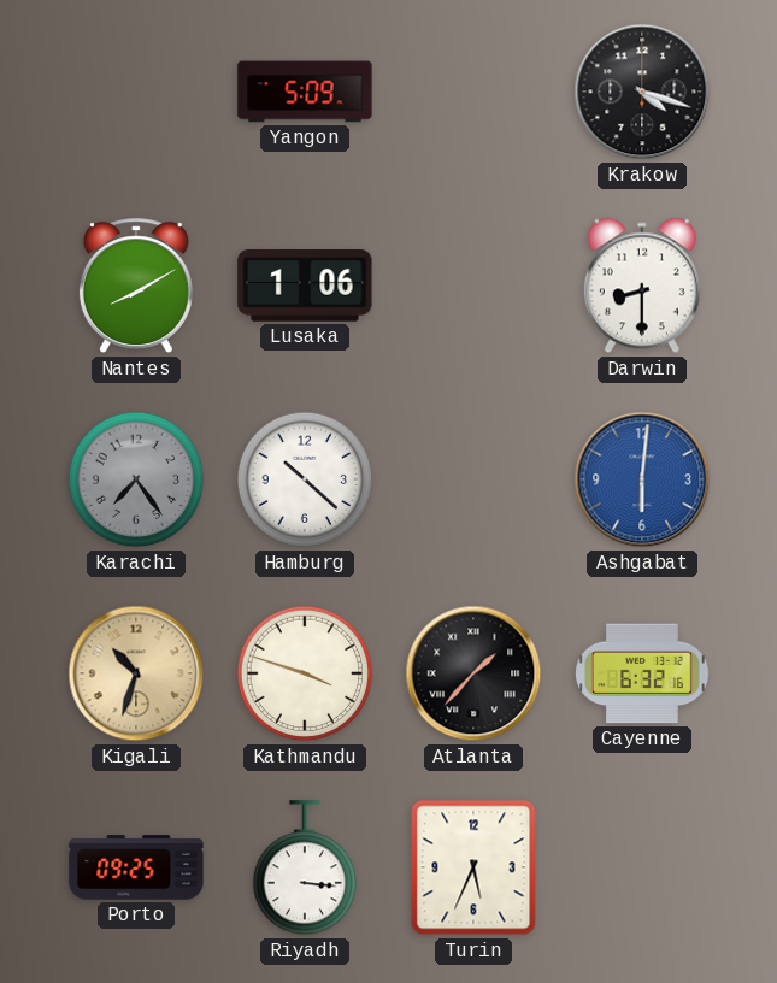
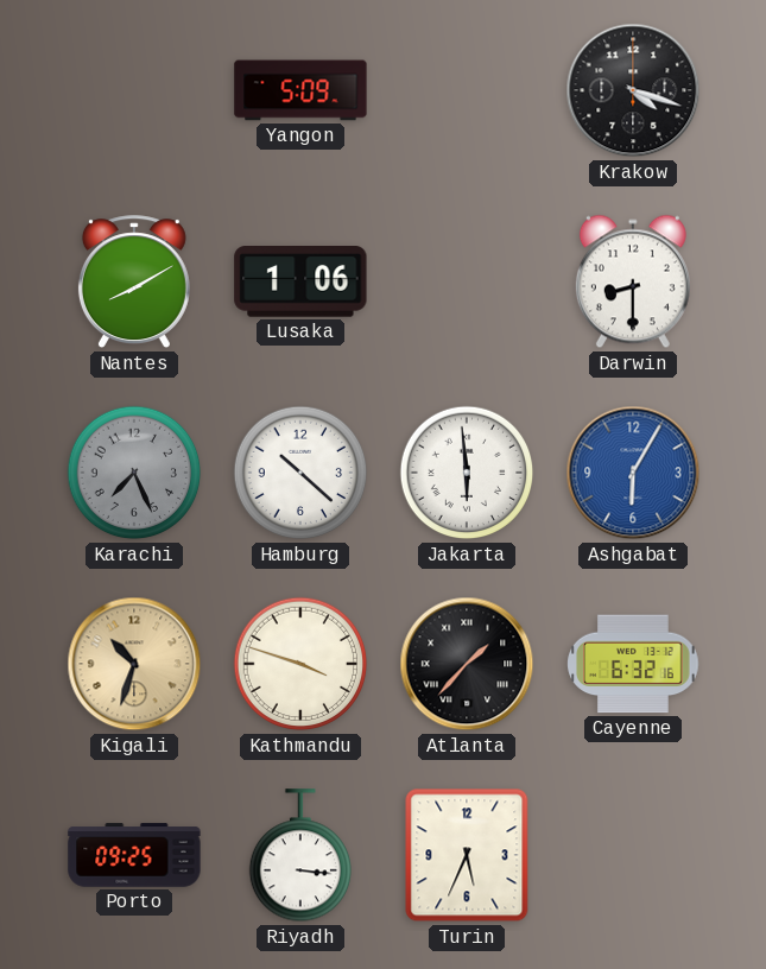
Karachi: 7:24 -> 7:26 (134, 473)
Jakarta: none -> 5:59 (467, 473)
Ashgabat: 6:01 -> 6:05 (633, 473)
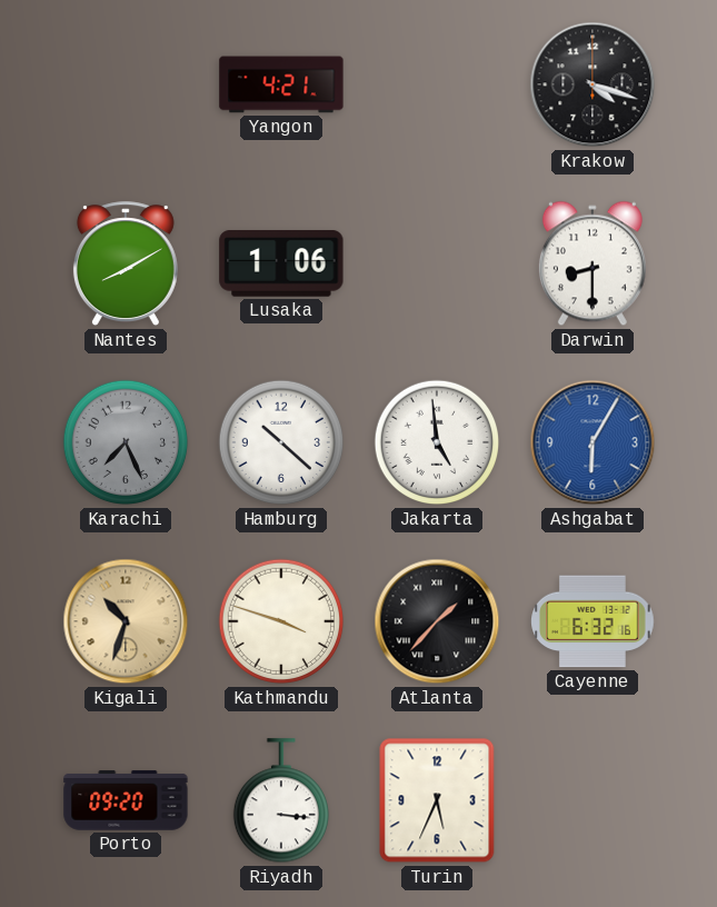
Yangon: 5:09 -> 4:21 (281, 84)
Jakarta: 5:59 -> 4:59 (437, 442)
Porto: 09:25 -> 09:20 (126, 800)
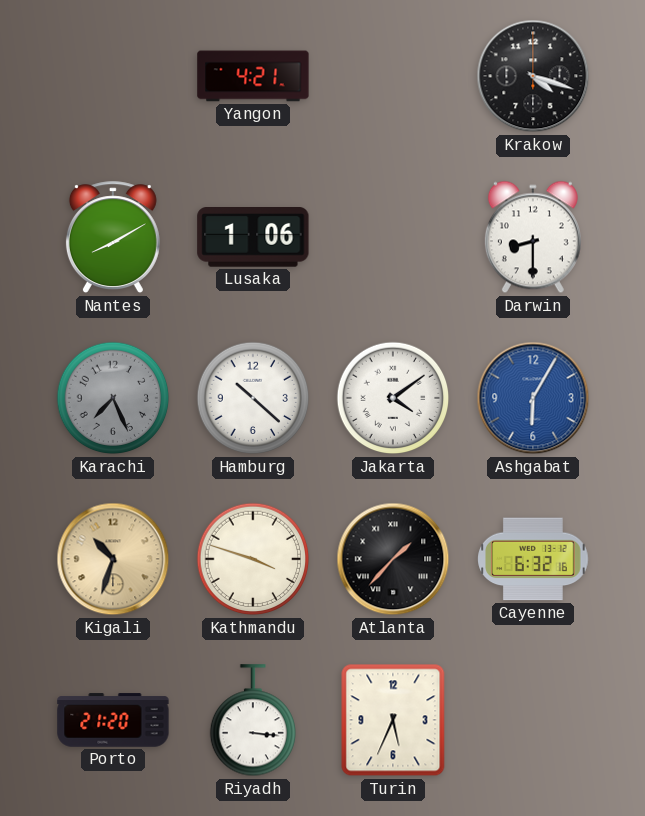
Jakarta: 4:59 -> 4:09 (393, 398)
Porto: 09:20 -> 21:20 (113, 720)
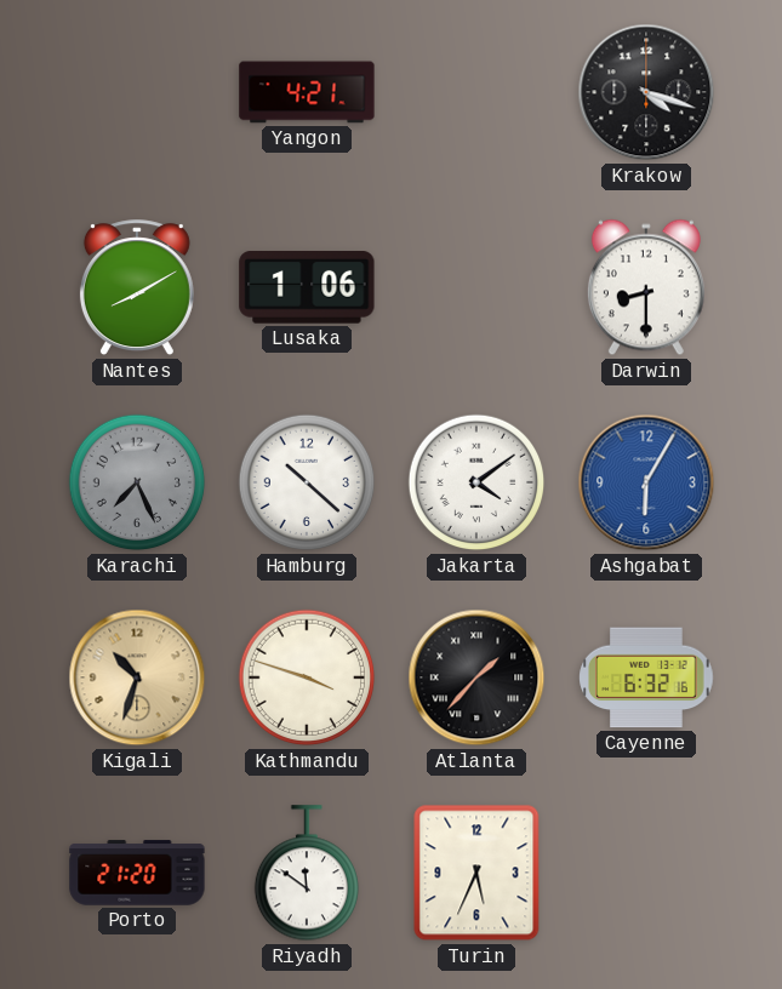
Riyadh: 3:16 -> 11:51 (306, 874)
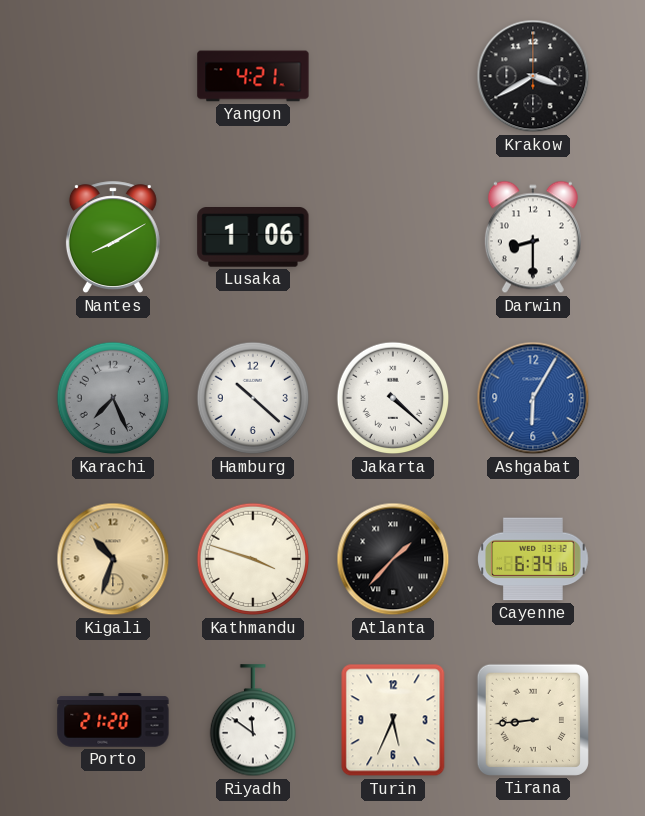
Krakow: 4:18 -> 3:40 (533, 76)
Jakarta: 4:09 -> 4:22 (393, 398)
Cayenne: 6:32 -> 6:34 (533, 559)
Tirana: none -> 8:44 (533, 720)
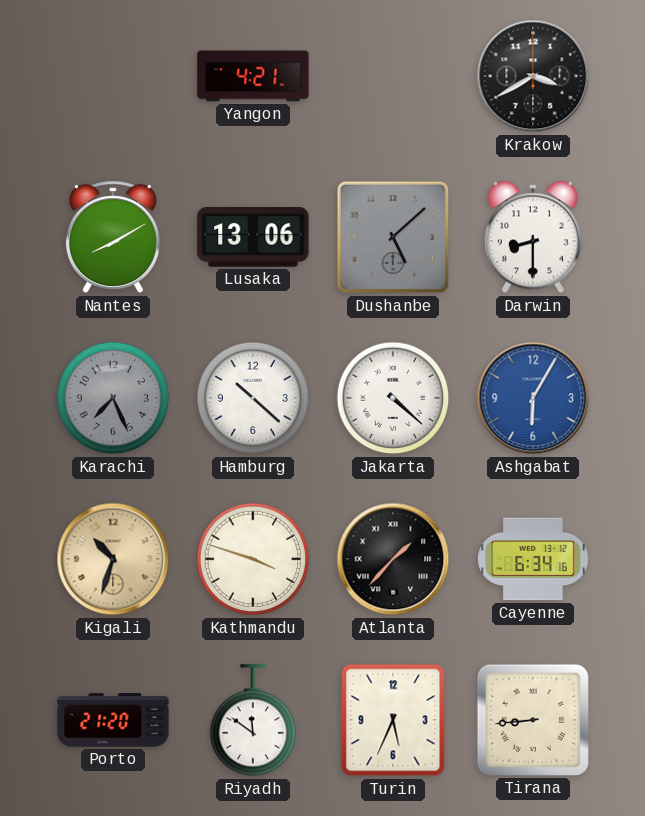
Lusaka: 1:06 -> 13:06 (253, 238)
Dushanbe: none -> 5:08 (393, 237)
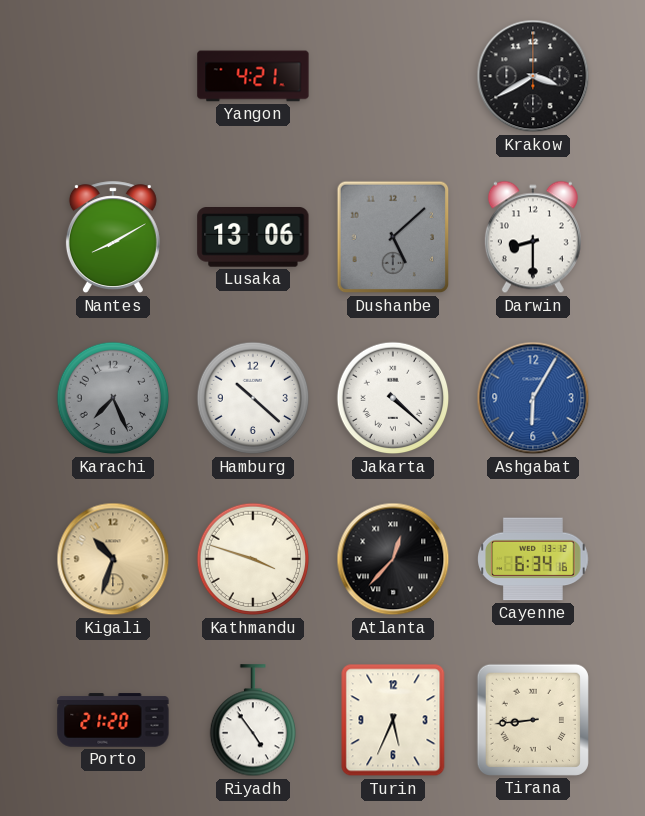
Atlanta: 1:37 -> 12:37 (393, 559)
Riyadh: 11:51 -> 4:54 (252, 721)
